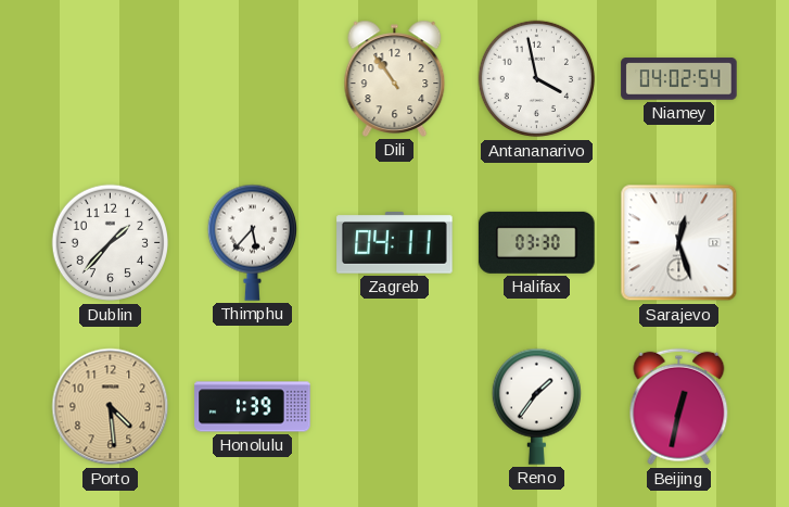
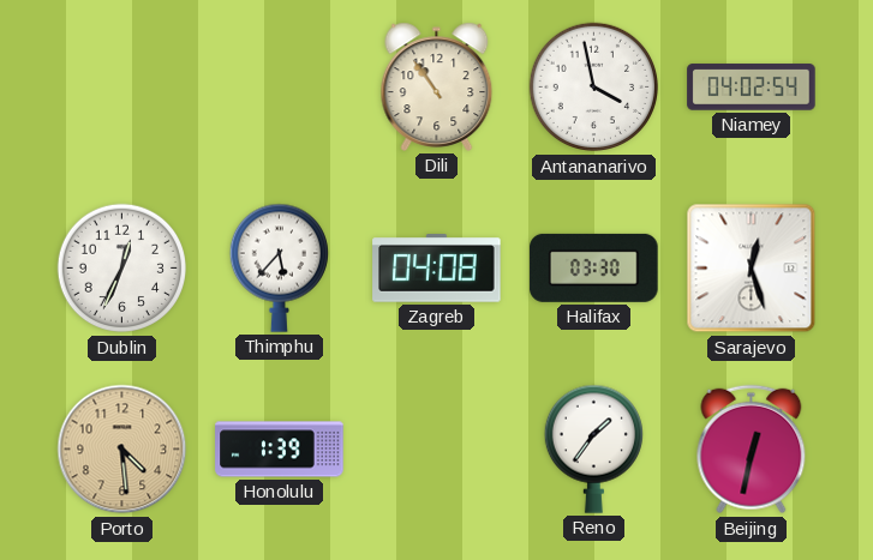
Dublin: 1:37 -> 12:34 (122, 269)
Zagreb: 04:11 -> 04:08 (437, 269)
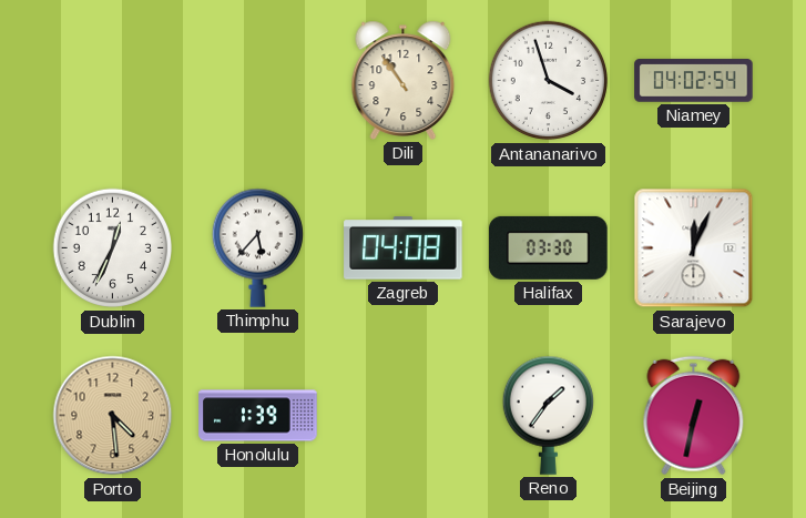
Antananarivo: 3:58 -> 3:57 (549, 81)
Sarajevo: 12:27 -> 12:04 (694, 248)
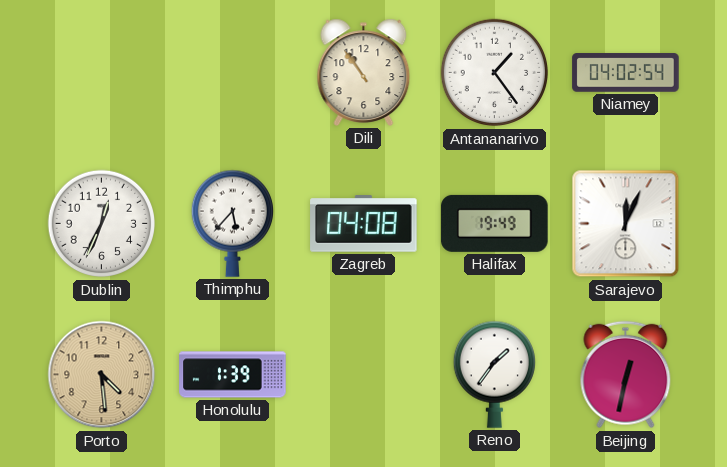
Antananarivo: 3:57 -> 1:24 (495, 73)
Halifax: 03:30 -> 19:49 (495, 223)
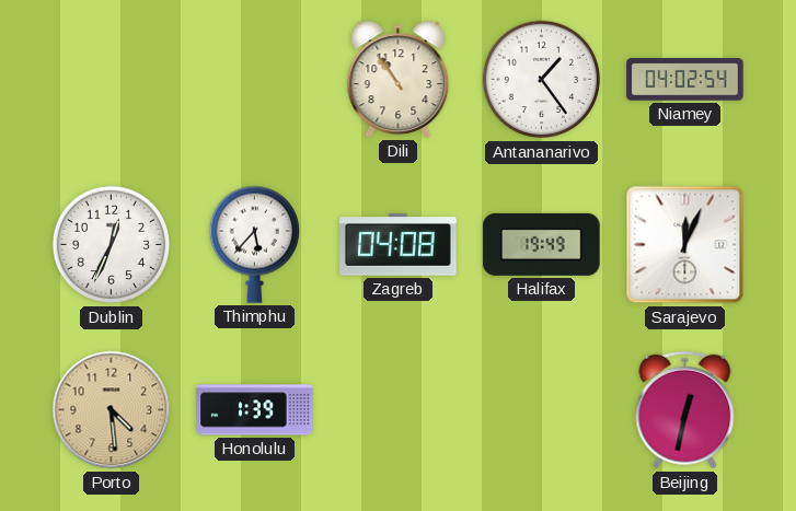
Reno: 1:36 -> none (494, 374)
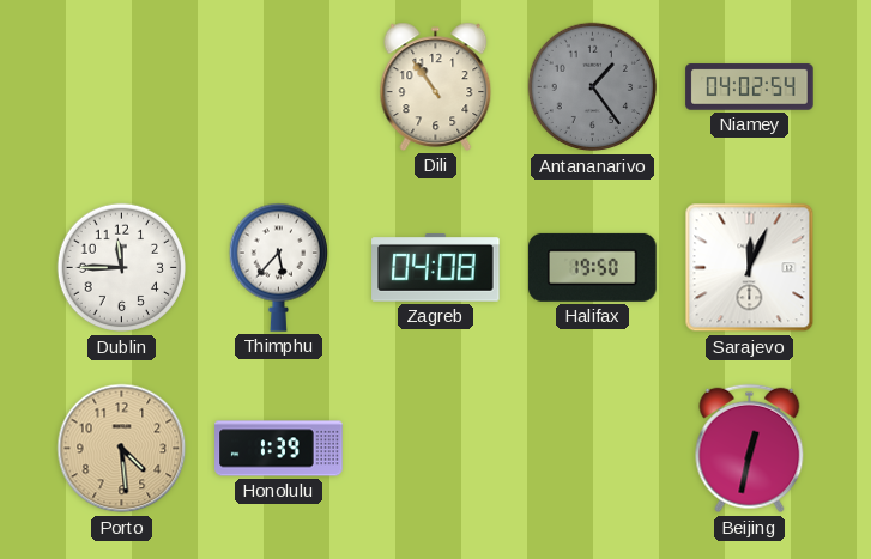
Antananarivo dial: white -> grey (593, 87)
Dublin: 12:34 -> 11:45 (122, 268)
Halifax: 19:49 -> 19:50 (593, 267)
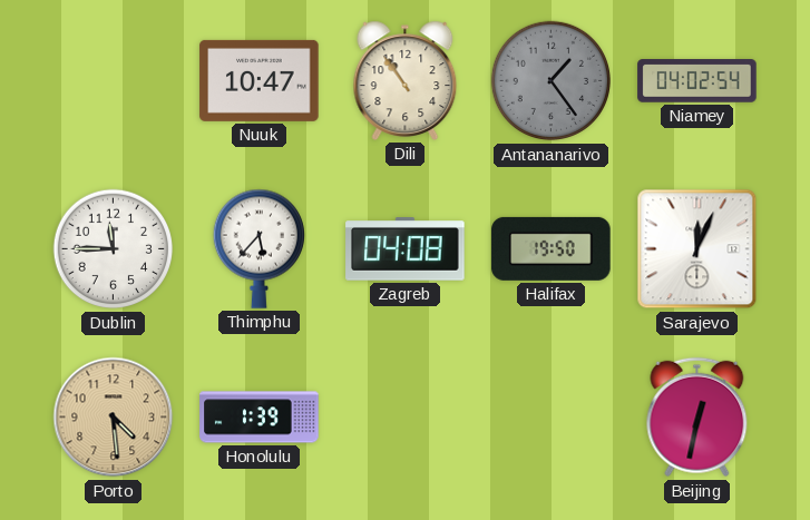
Nuuk: none -> 10:47 (260, 80)
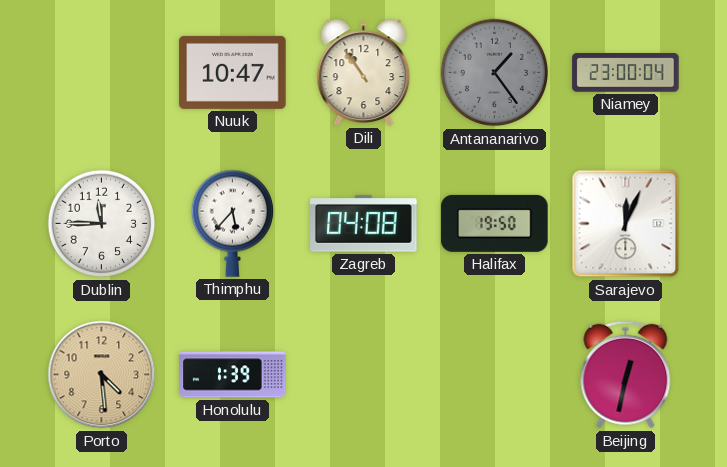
Niamey: 04:02 -> 23:00 (626, 73)
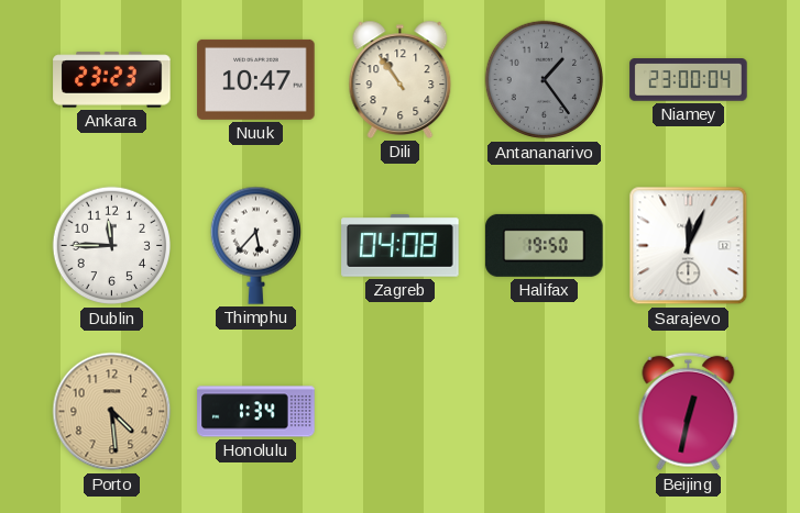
Ankara: none -> 23:23 (112, 80)
Honolulu: 1:39 -> 1:34 (256, 412)
